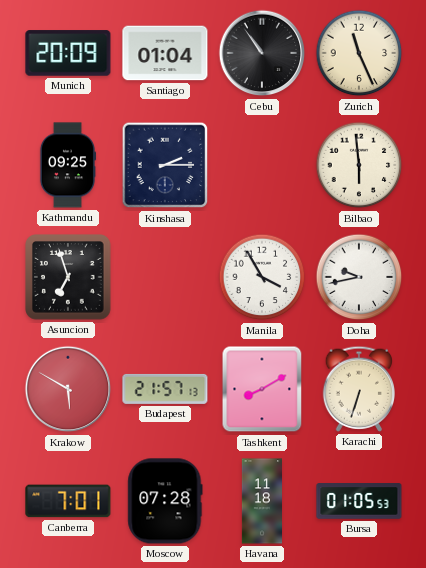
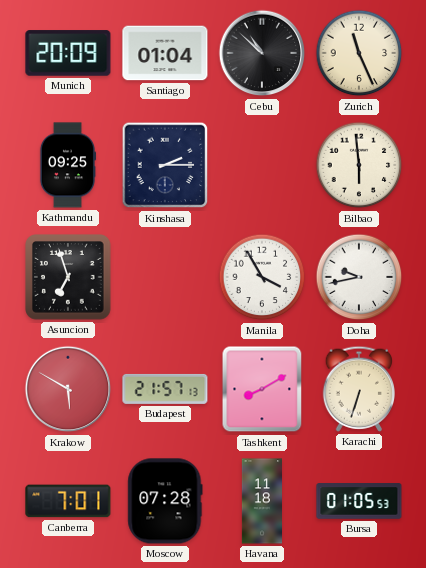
Cebu: 10:54 -> 10:52 (262, 53)
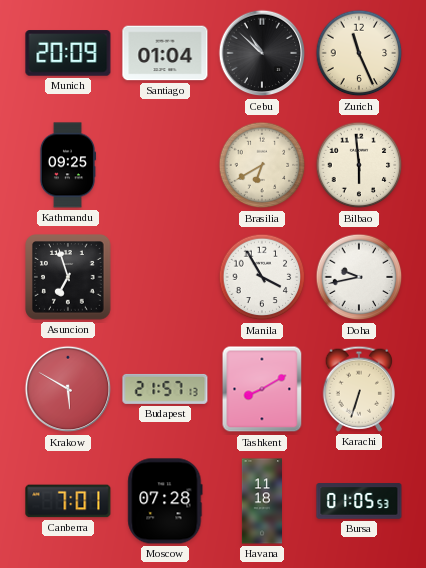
Kinshasa: 2:15 -> none (165, 165)
Brasilia: none -> 6:40 (262, 165)
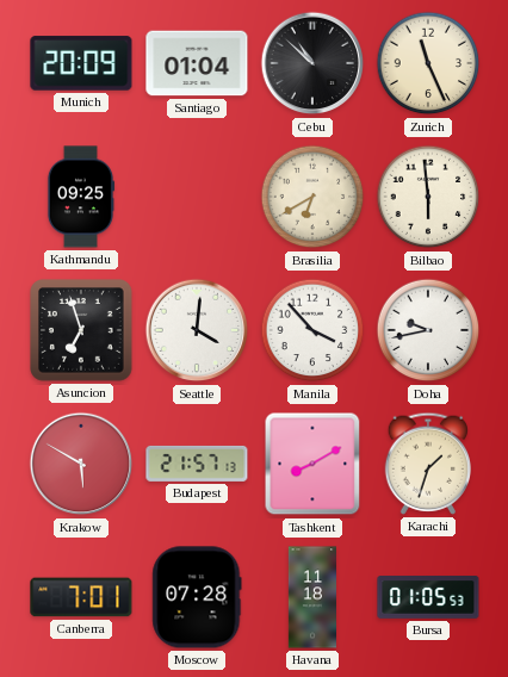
Seattle: none -> 4:01 (197, 330)
Manila: 3:55 -> 3:53 (312, 330)
Karachi: 6:33 -> 1:33 (427, 464)
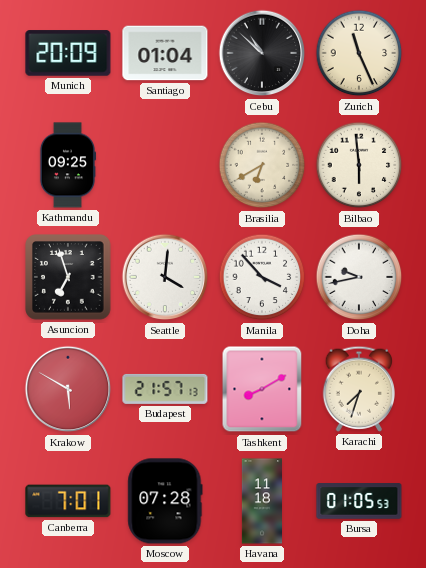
Karachi: 1:33 -> 7:33 (358, 389)
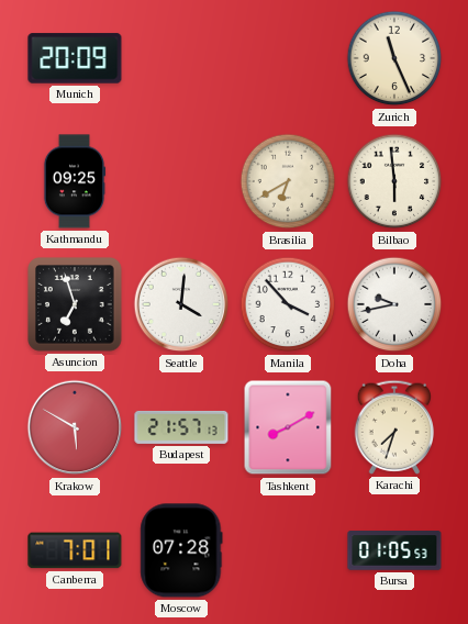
Santiago: 01:04 -> none (165, 53)
Cebu: 10:52 -> none (262, 53)
Havana: 11:18 -> none (261, 501)
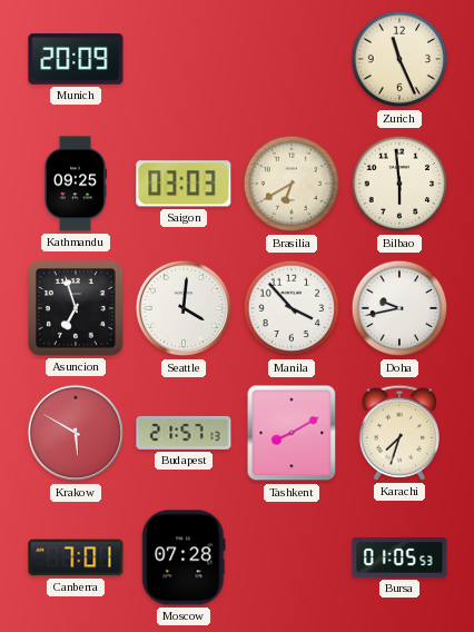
Saigon: none -> 03:03 (184, 184)
